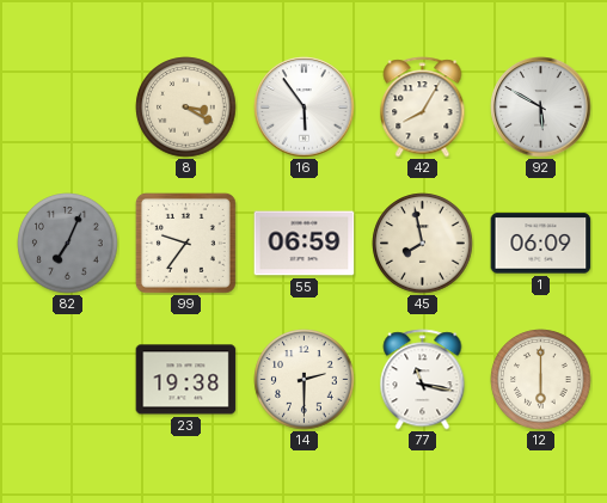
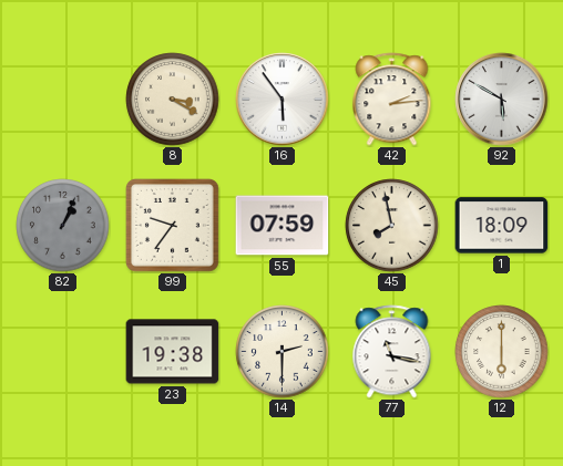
42: 8:05 -> 2:14 (392, 100)
82: 7:04 -> 1:04 (63, 226)
55: 06:59 -> 07:59 (283, 226)
1: 06:09 -> 18:09 (502, 226)
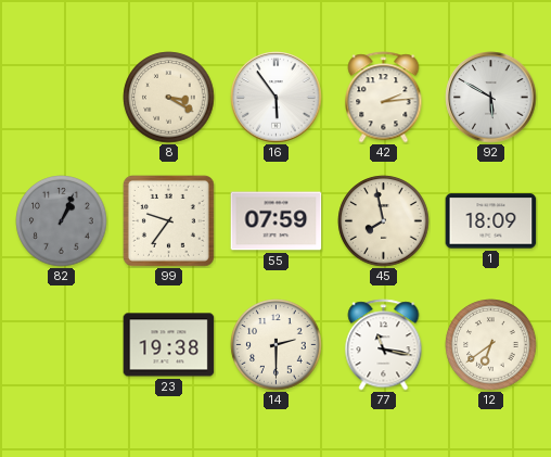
12: 6:00 -> 6:39 (491, 345)
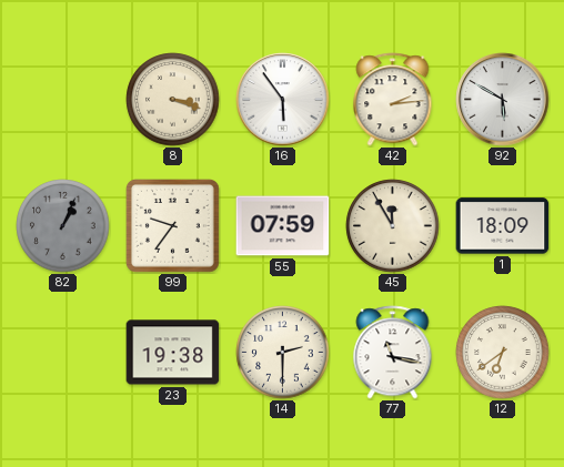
8: 3:20 -> 3:18 (173, 100)
45: 7:58 -> 11:55 (393, 226)
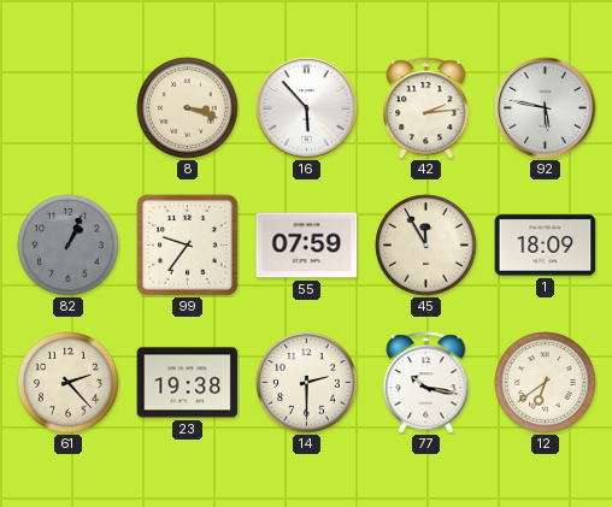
16: 5:54 -> 5:53 (307, 108)
92: 5:50 -> 5:47 (546, 108)
61: none -> 2:23 (69, 383)
77: 11:17 -> 10:17 (426, 383)
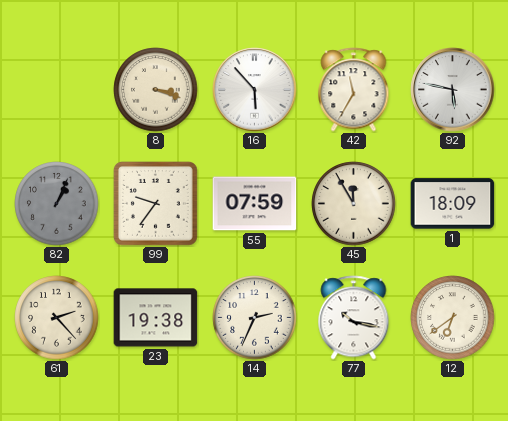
42: 2:14 -> 11:35 (354, 90)
14: 2:30 -> 2:34 (255, 318)
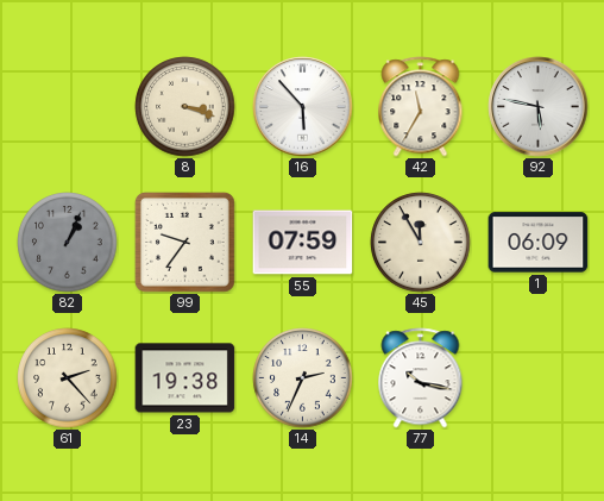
1: 18:09 -> 06:09 (539, 243)
12: 6:39 -> none (453, 318)
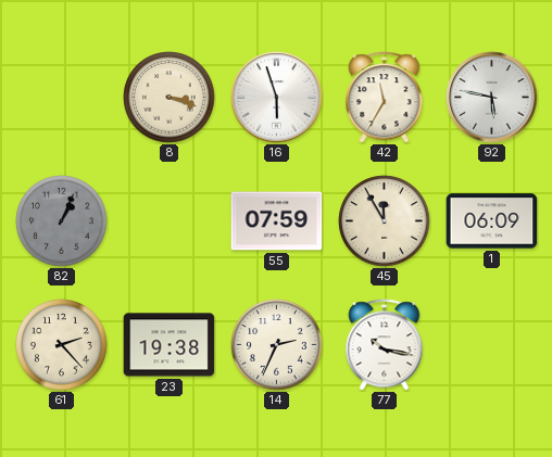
16: 5:53 -> 5:57 (277, 98)
99: 9:36 -> none (185, 243)
